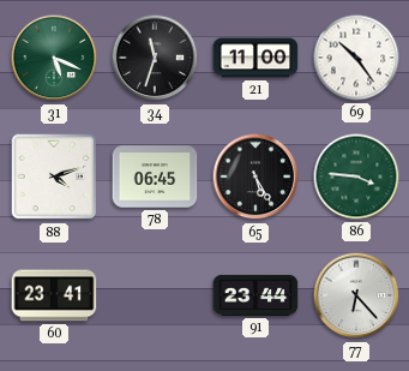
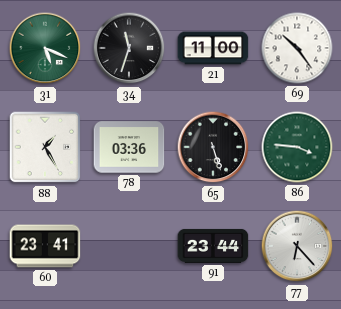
88: 4:12 -> 1:25 (45, 147)
78: 06:45 -> 03:36 (129, 147)
65: 5:25 -> 5:27 (213, 147)
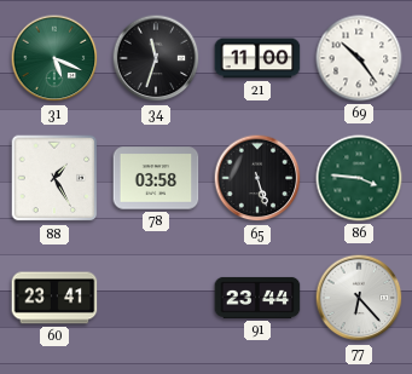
78: 03:36 -> 03:58 (156, 178)
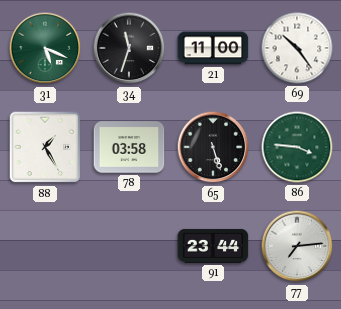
60: 23:41 -> none (54, 298)
77: 6:23 -> 7:14 (297, 246)
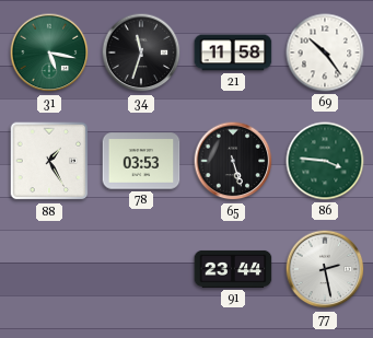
31: 5:19 -> 5:17 (49, 53)
21: 11:00 -> 11:58 (233, 53)
78: 03:58 -> 03:53 (141, 161)
77: 7:14 -> 2:28 (325, 269)
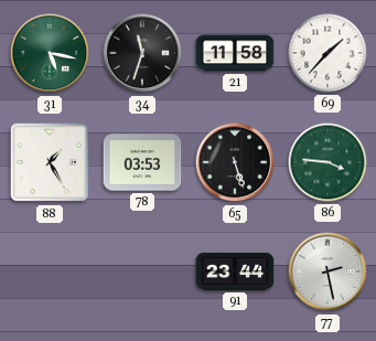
69: 10:24 -> 1:37 (327, 53)
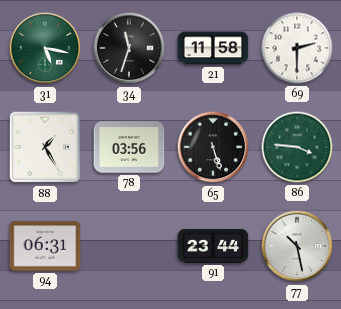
69: 1:37 -> 2:30 (297, 48)
78: 03:53 -> 03:56 (129, 147)
94: none -> 06:31 (45, 246)
77: 2:28 -> 10:28 (297, 246)
